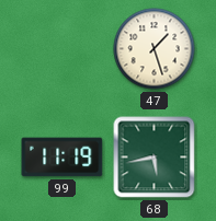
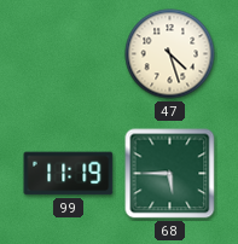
47: 1:27 -> 4:27 (170, 54)
68: 5:43 -> 5:45 (170, 174)
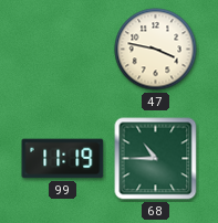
47: 4:27 -> 3:47 (156, 50)
68: 5:45 -> 10:45 (156, 159)
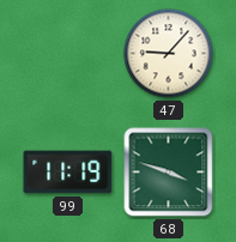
47: 3:47 -> 9:07 (169, 54)
68: 10:45 -> 3:48 (169, 173)
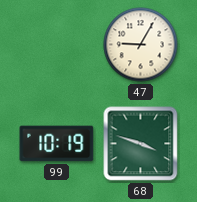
47: 9:07 -> 9:05 (141, 45)
99: 11:19 -> 10:19 (57, 144)
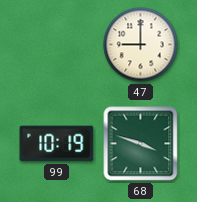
47: 9:05 -> 9:00 (141, 45)
